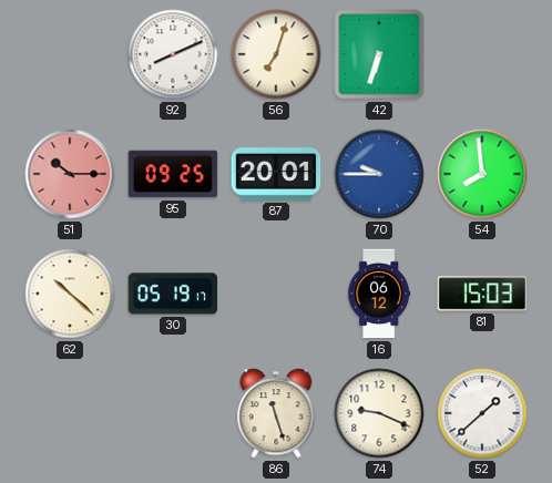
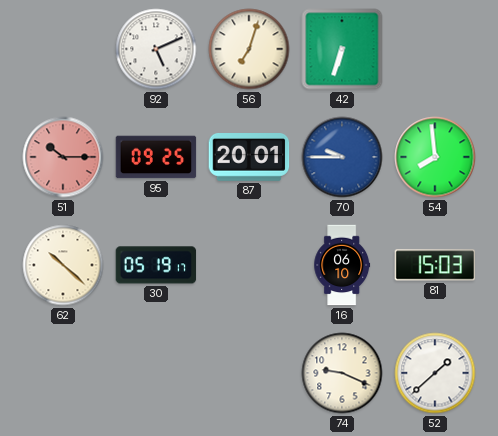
92: 8:11 -> 5:11 (156, 49)
16: 06:12 -> 06:10 (342, 265)
86: 11:27 -> none (276, 413)
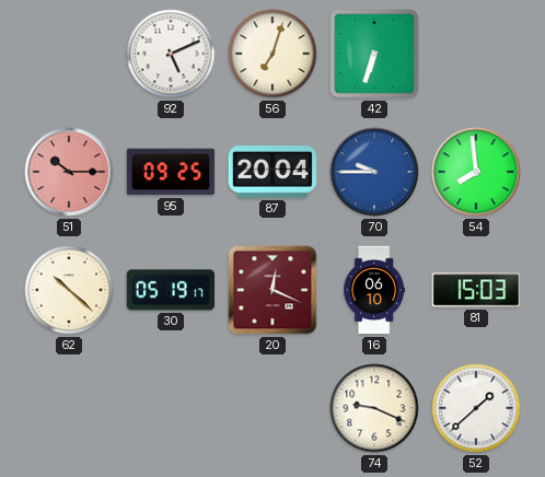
87: 20:01 -> 20:04 (272, 173)
20: none -> 12:19 (272, 290)
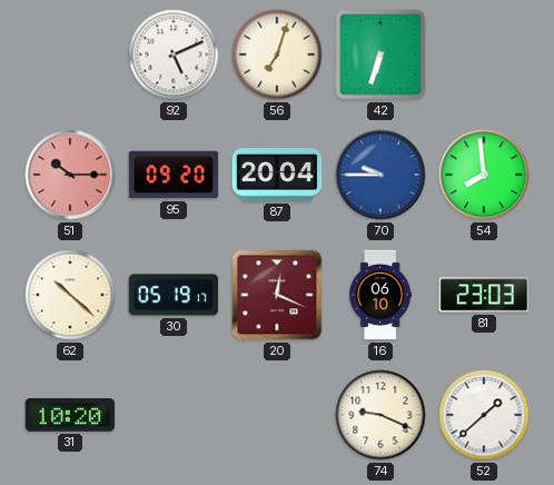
95: 09:25 -> 09:20 (174, 175)
81: 15:03 -> 23:03 (484, 295)
31: none -> 10:20 (70, 416)
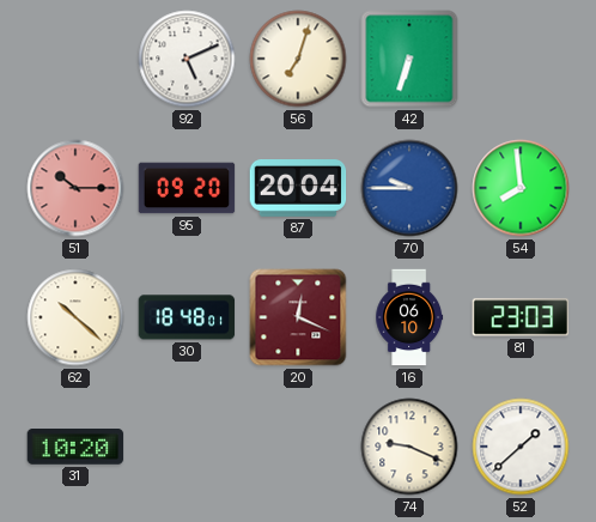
30: 05:19 -> 18:48 (187, 317)
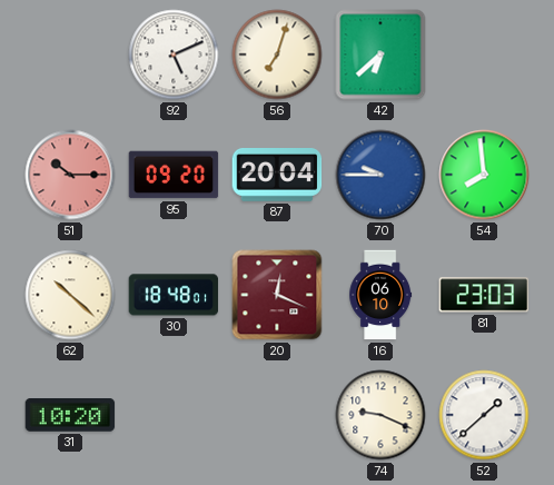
42: 6:33 -> 6:38 (380, 55)
